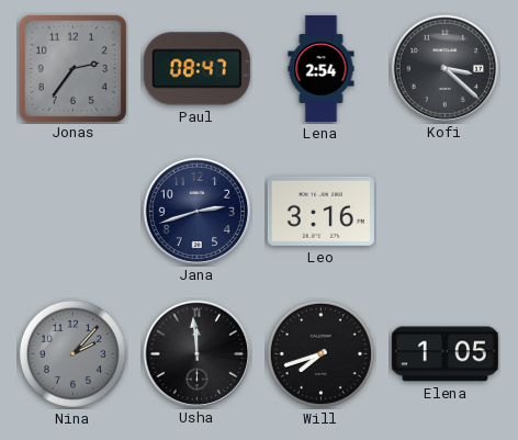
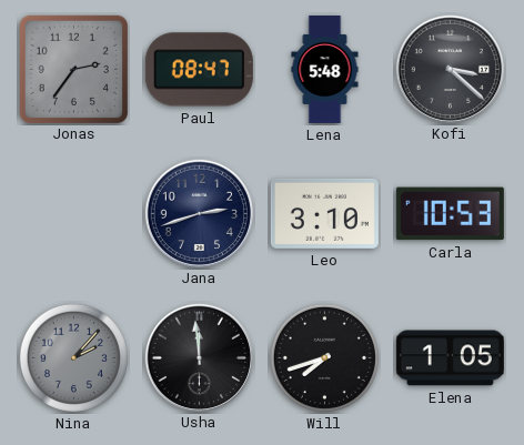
Lena: 2:54 -> 5:48 (325, 69)
Leo: 3:16 -> 3:10 (324, 213)
Carla: none -> 10:53 (450, 214)
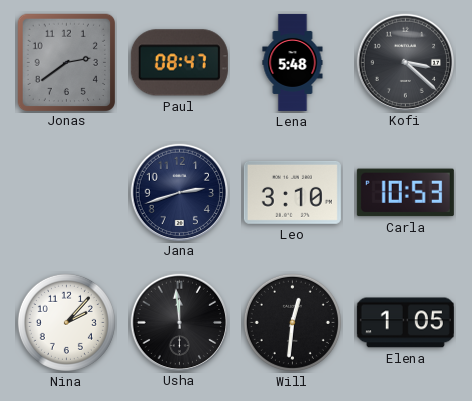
Jonas: 2:36 -> 2:39 (66, 62)
Nina dial: grey -> white (66, 322)
Will: 7:42 -> 12:31 (292, 322)
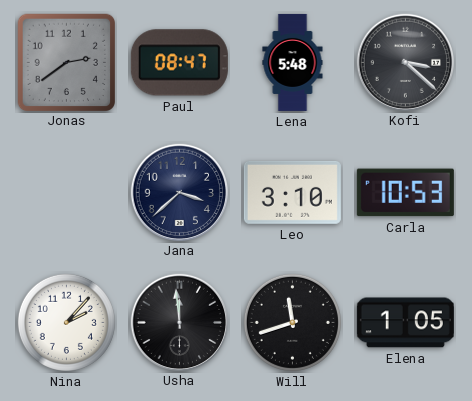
Jana: 2:42 -> 3:38 (179, 192)
Will: 12:31 -> 11:42 (292, 322)
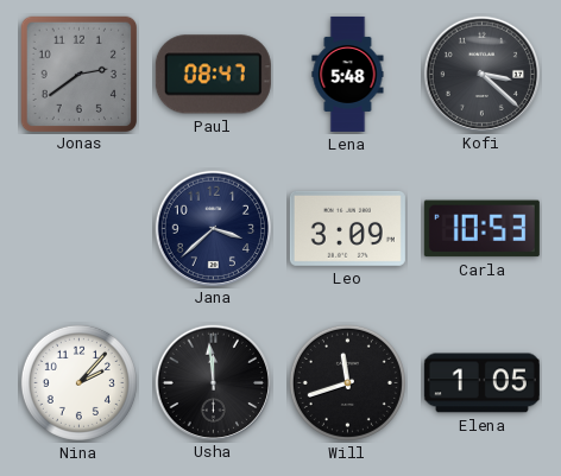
Leo: 3:10 -> 3:09 (347, 228)
